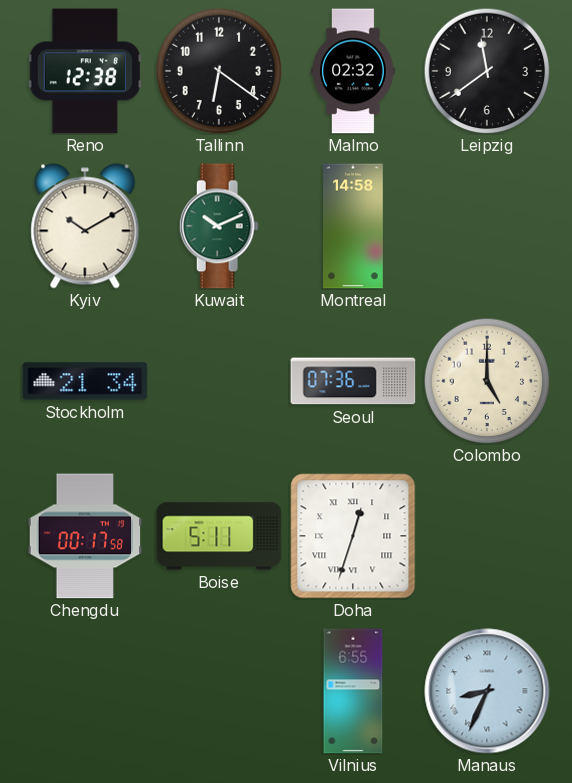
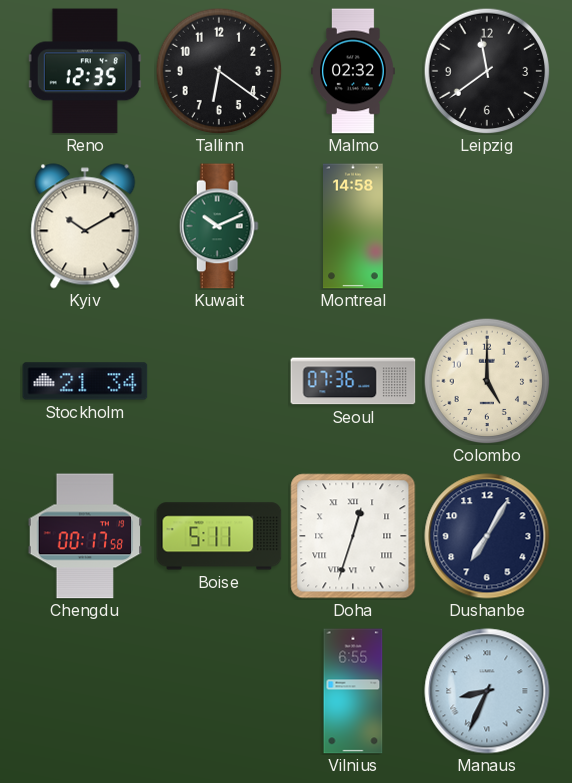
Reno: 12:38 -> 12:35 (85, 71)
Dushanbe: none -> 7:05 (487, 536)
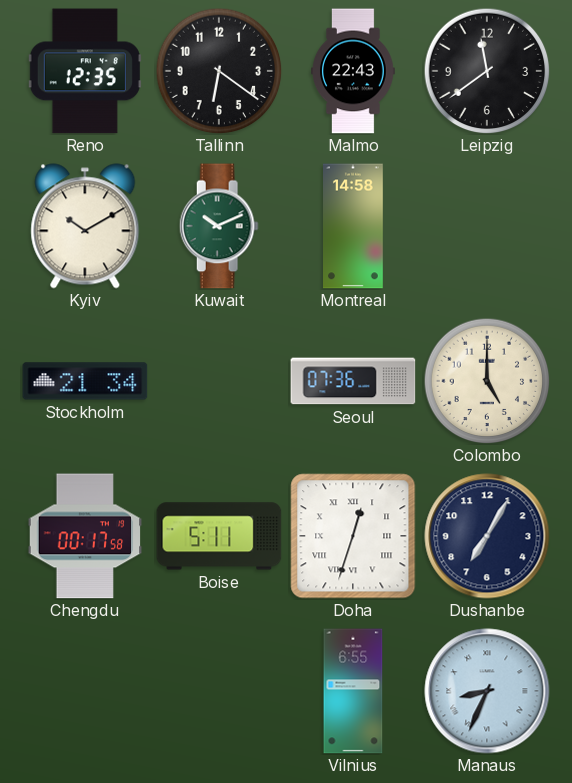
Malmo: 02:32 -> 22:43 (354, 71)
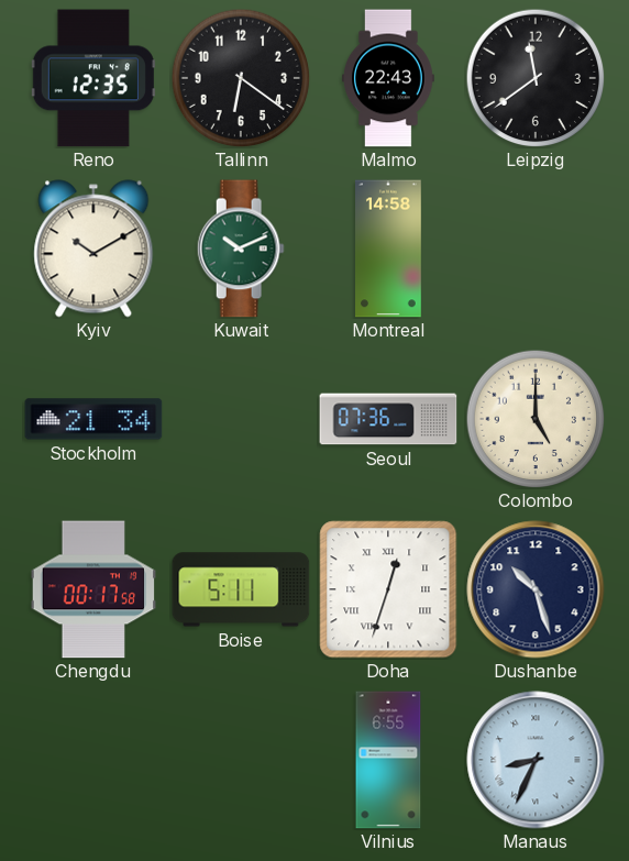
Dushanbe: 7:05 -> 10:27 (536, 589)
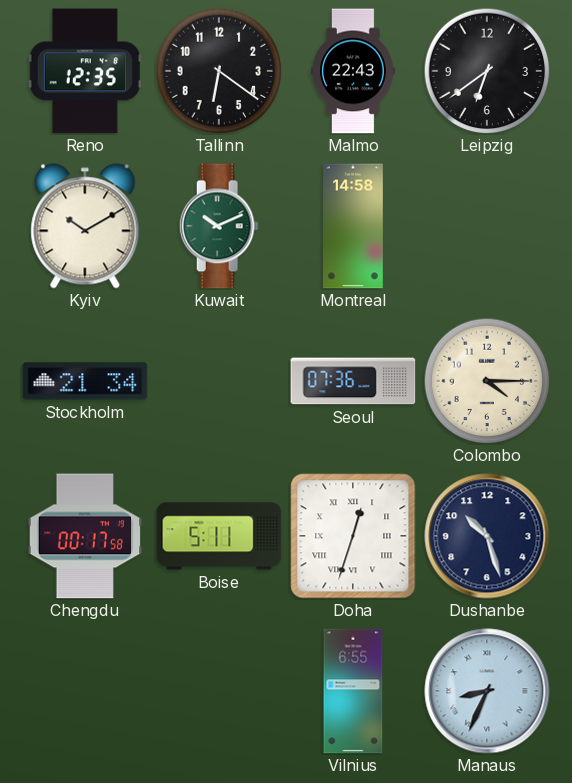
Leipzig: 11:39 -> 6:39 (487, 71)
Colombo: 5:00 -> 4:15 (487, 381)
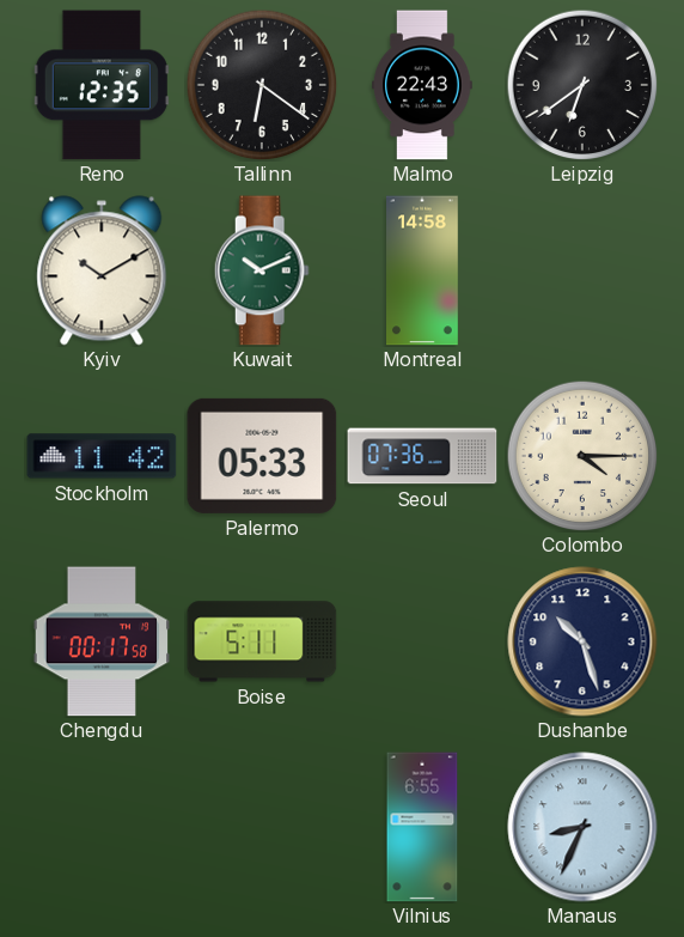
Stockholm: 21:34 -> 11:42 (102, 456)
Palermo: none -> 05:33 (262, 456)
Doha: 12:33 -> none (353, 536)
